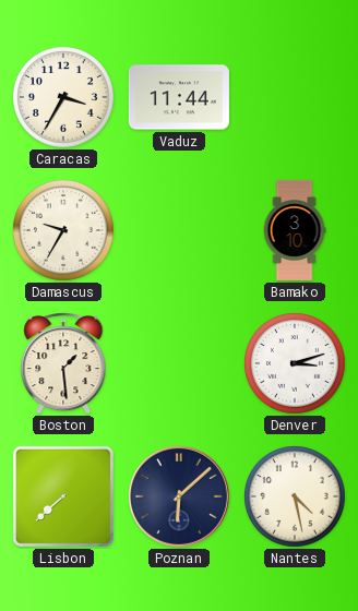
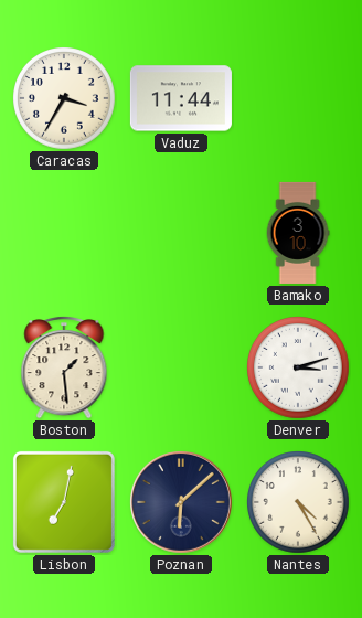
Damascus: 9:35 -> none (64, 231)
Lisbon: 7:38 -> 7:02 (64, 502)
Nantes: 4:28 -> 4:25 (299, 503)
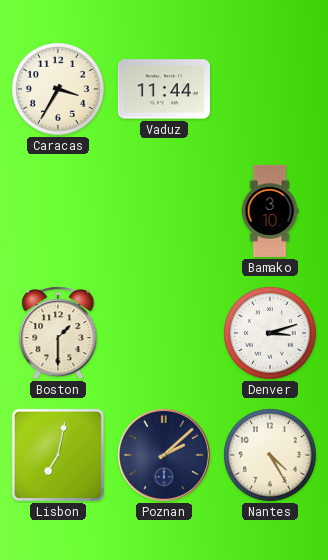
Boston: 1:29 -> 1:30 (58, 334)
Poznan: 6:08 -> 2:08 (164, 455)
